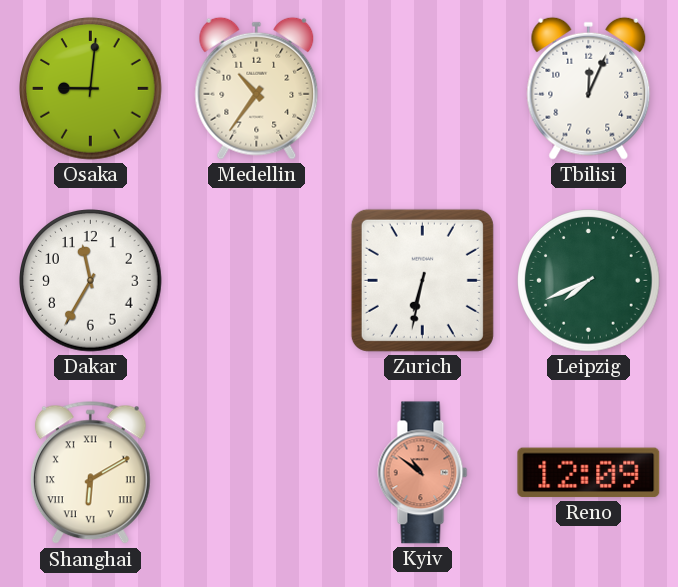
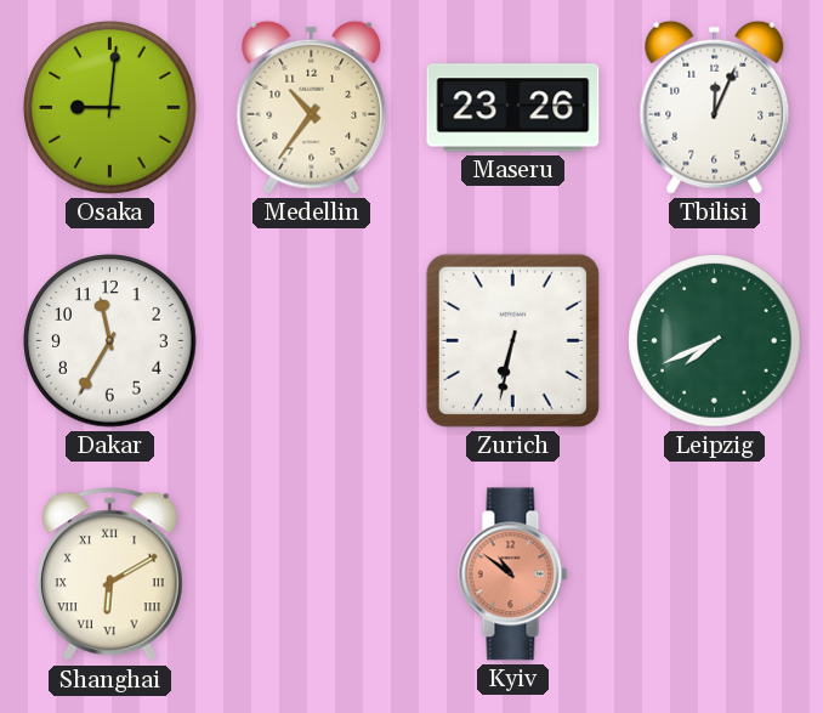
Maseru: none -> 23:26 (513, 108)
Reno: 12:09 -> none (589, 473)
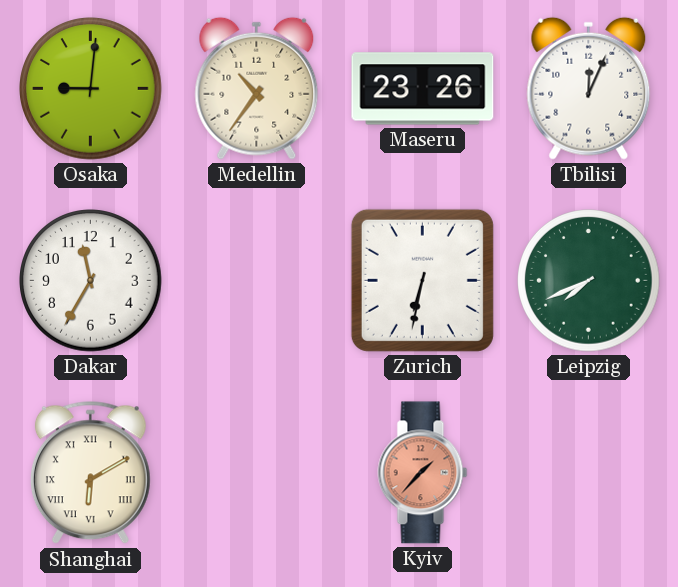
Kyiv: 10:51 -> 1:37 (423, 473)
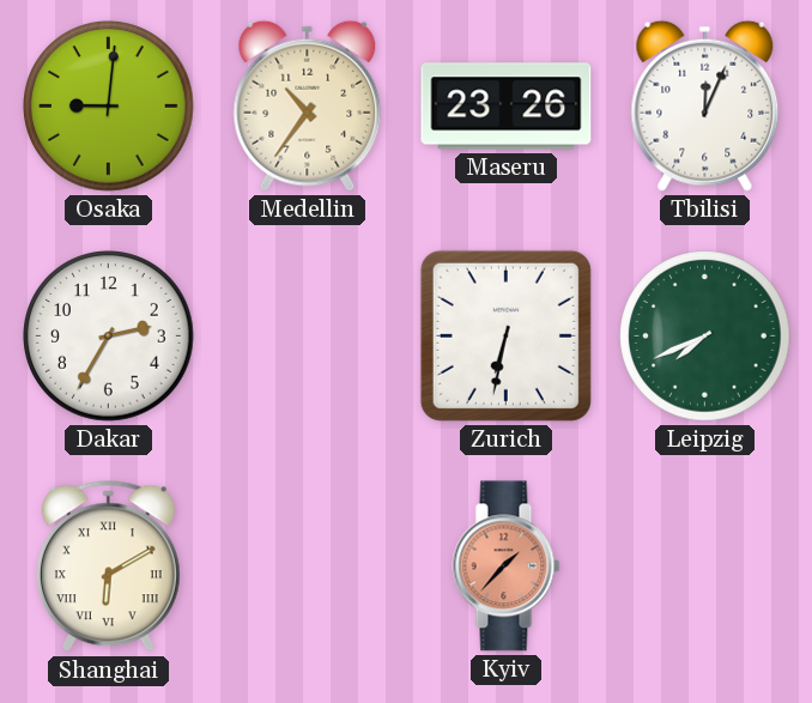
Dakar: 11:35 -> 2:35 (109, 337)
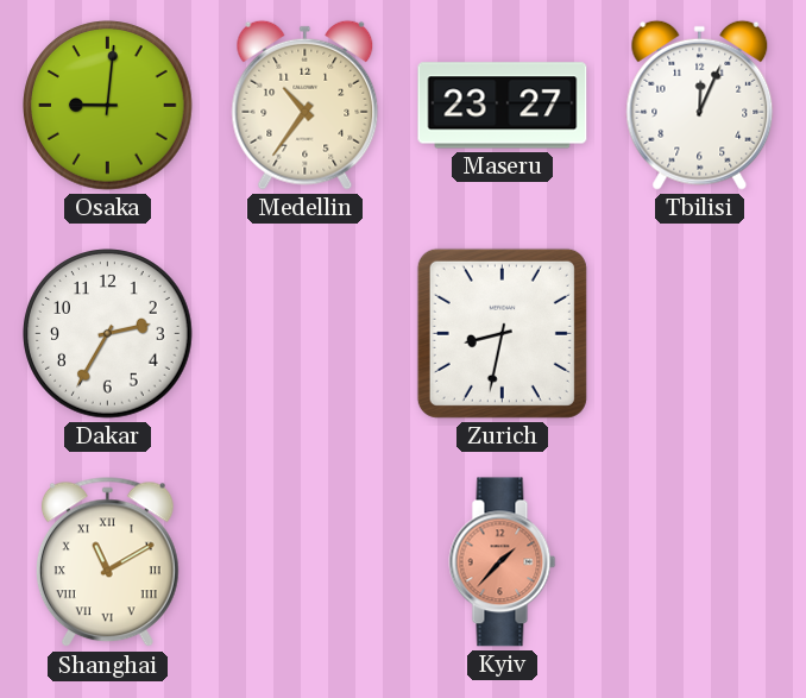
Maseru: 23:26 -> 23:27 (503, 106)
Zurich: 6:32 -> 8:32 (502, 333)
Leipzig: 7:41 -> none (705, 337)
Shanghai: 6:10 -> 11:10 (107, 562)
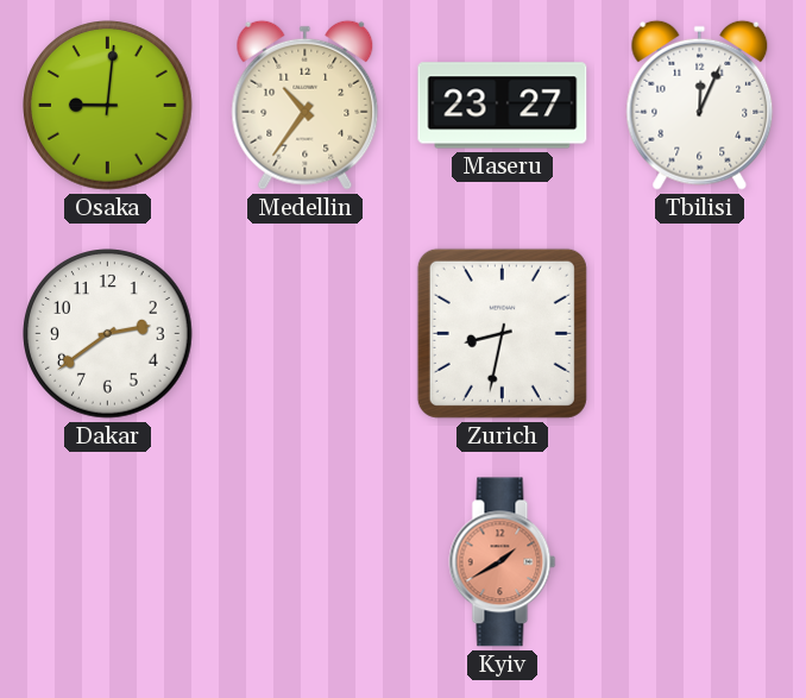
Dakar: 2:35 -> 2:39 (108, 334)
Shanghai: 11:10 -> none (107, 562)
Kyiv: 1:37 -> 1:40 (503, 562)
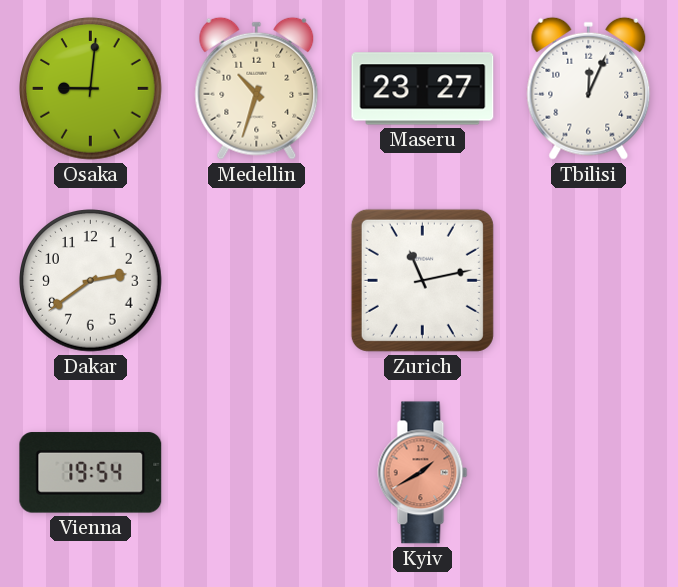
Medellin: 10:36 -> 10:33 (257, 88)
Zurich: 8:32 -> 11:13 (422, 280)
Vienna: none -> 19:54 (91, 473)
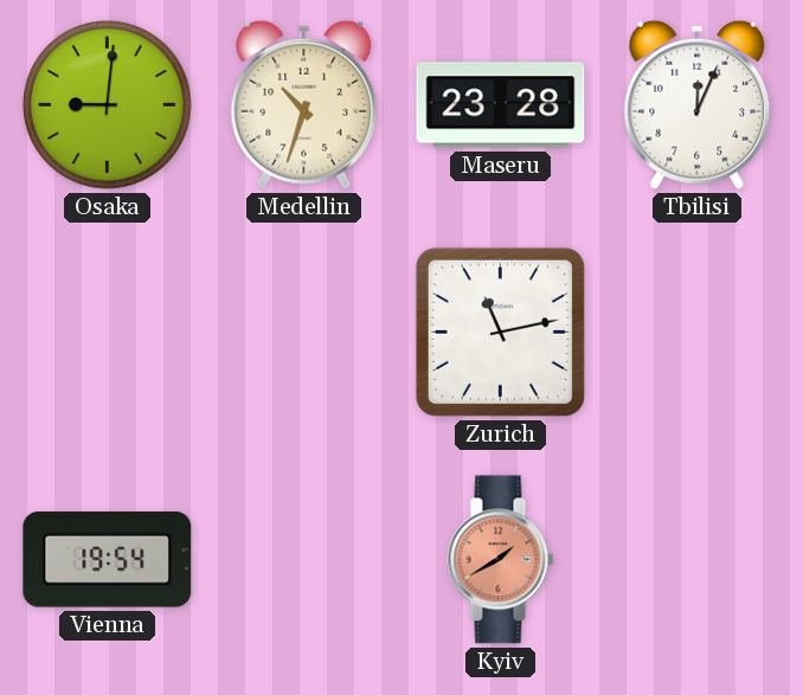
Maseru: 23:27 -> 23:28 (501, 105)
Dakar: 2:39 -> none (91, 281)
